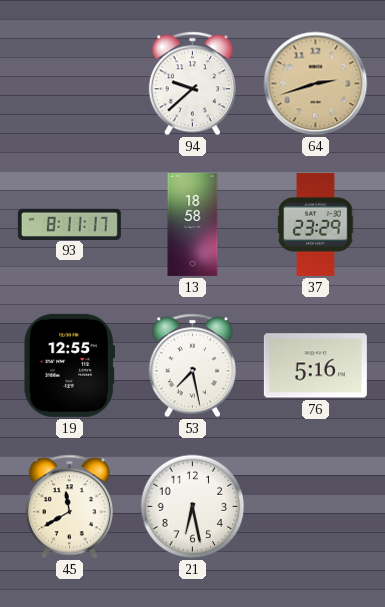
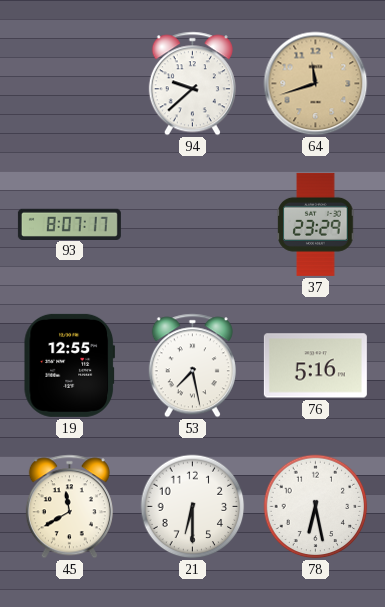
64: 2:42 -> 11:42 (316, 84)
93: 8:11 -> 8:07 (69, 224)
13: 18:58 -> none (193, 224)
21: 6:28 -> 6:30 (193, 507)
78: none -> 6:28 (316, 507)
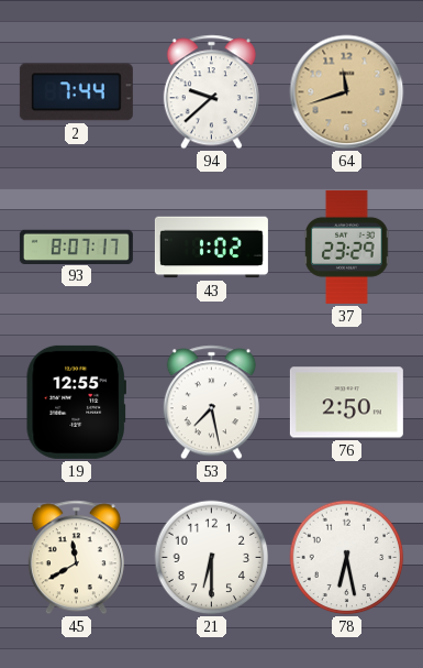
2: none -> 7:44 (76, 92)
43: none -> 1:02 (211, 248)
76: 5:16 -> 2:50 (346, 403)
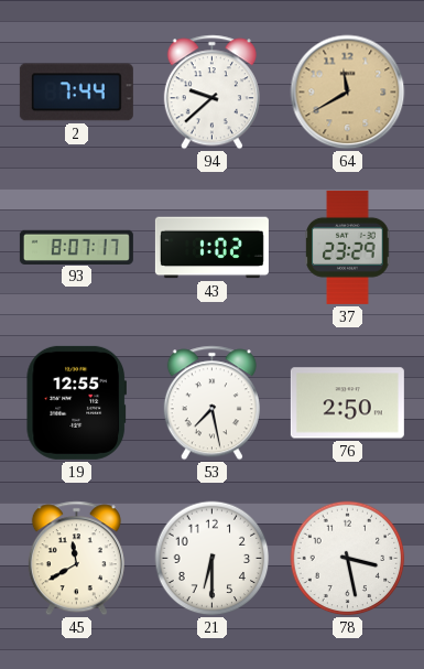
64: 11:42 -> 11:40 (348, 93)
78: 6:28 -> 3:28 (348, 559)
